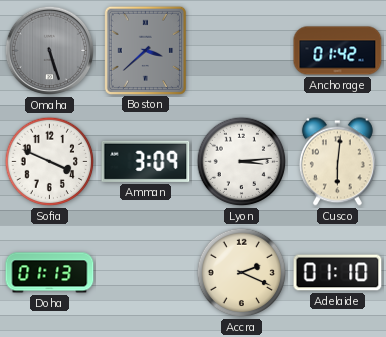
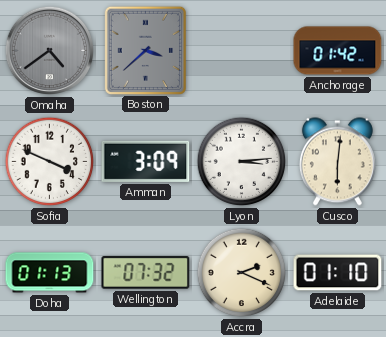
Omaha: 5:27 -> 4:39 (50, 51)
Wellington: none -> 07:32 (146, 273)
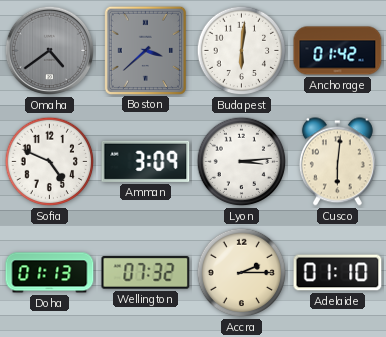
Budapest: none -> 6:01 (242, 51)
Sofia: 3:49 -> 4:49 (50, 162)
Accra: 2:19 -> 2:15 (242, 273)
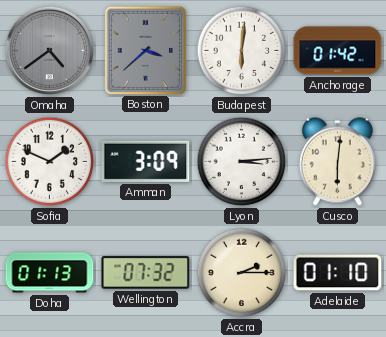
Sofia: 4:49 -> 1:49 (50, 162)
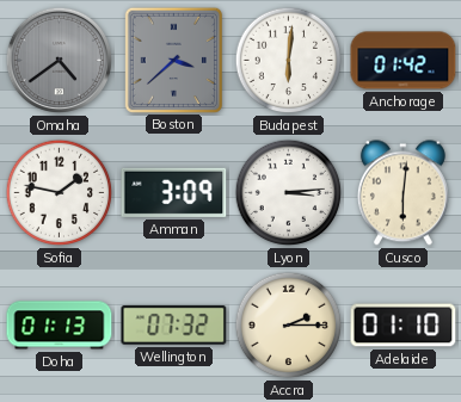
Sofia: 1:49 -> 1:47 (60, 193)
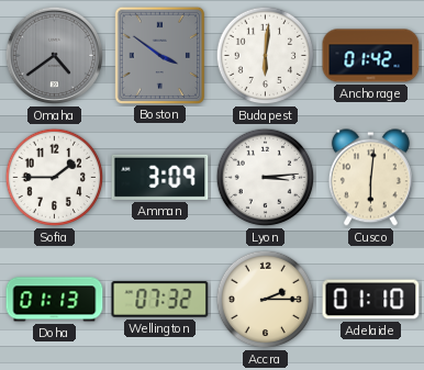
Boston: 3:38 -> 3:51 (159, 55)
Sofia: 1:47 -> 1:45 (55, 178)
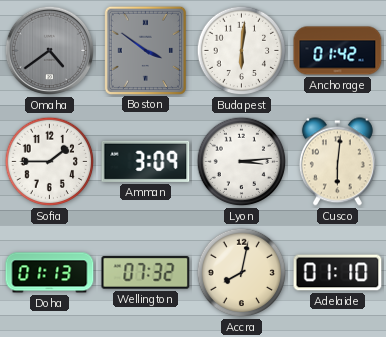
Accra: 2:15 -> 8:02 (242, 273)
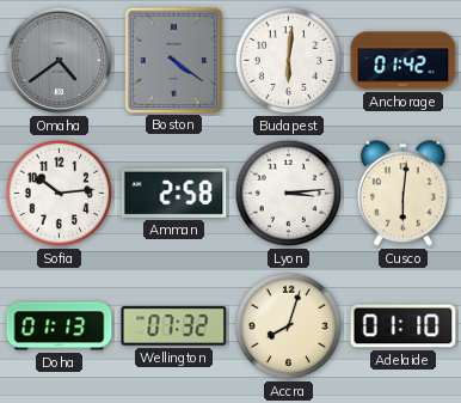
Boston: 3:51 -> 4:21 (173, 60)
Sofia: 1:45 -> 10:14 (60, 194)
Amman: 3:09 -> 2:58 (174, 193)
Accra: 8:02 -> 8:03 (289, 326)
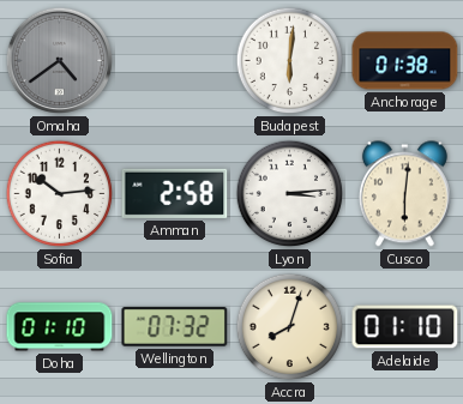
Boston: 4:21 -> none (173, 60)
Anchorage: 01:42 -> 01:38 (405, 61)
Doha: 01:13 -> 01:10 (60, 327)
